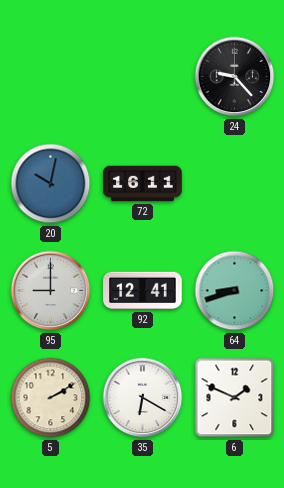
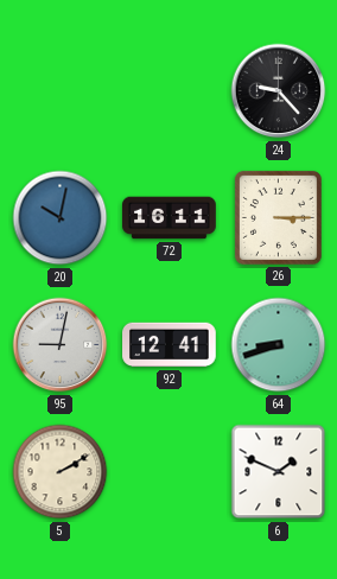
26: none -> 3:15 (278, 217)
95: 9:00 -> 9:02 (61, 345)
35: 6:20 -> none (143, 398)
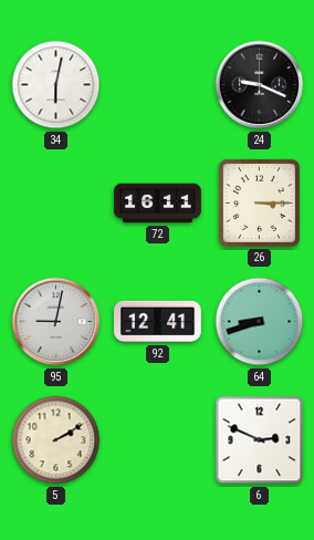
34: none -> 6:02 (56, 85)
24: 9:23 -> 9:19 (260, 85)
20: 10:02 -> none (61, 218)
6: 1:49 -> 2:49 (260, 440)
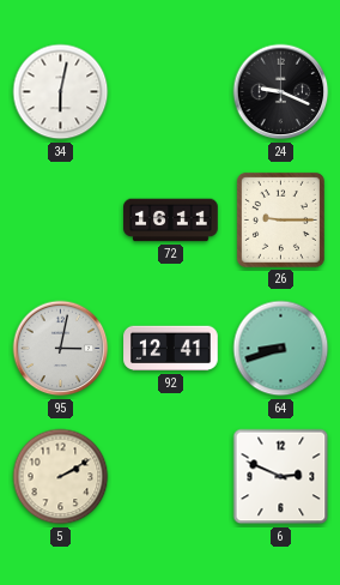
26: 3:15 -> 9:15 (280, 219)
95: 9:02 -> 3:02 (61, 349)
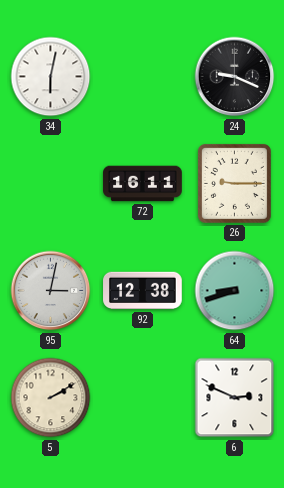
92: 12:41 -> 12:38 (143, 291)
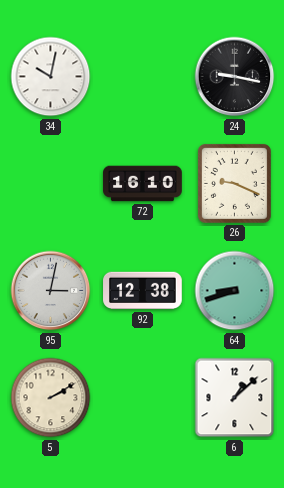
34: 6:02 -> 10:02 (51, 77)
24: 9:19 -> 9:17 (235, 77)
72: 16:11 -> 16:10 (143, 184)
26: 9:15 -> 9:19 (234, 183)
6: 2:49 -> 1:08 (235, 398)
